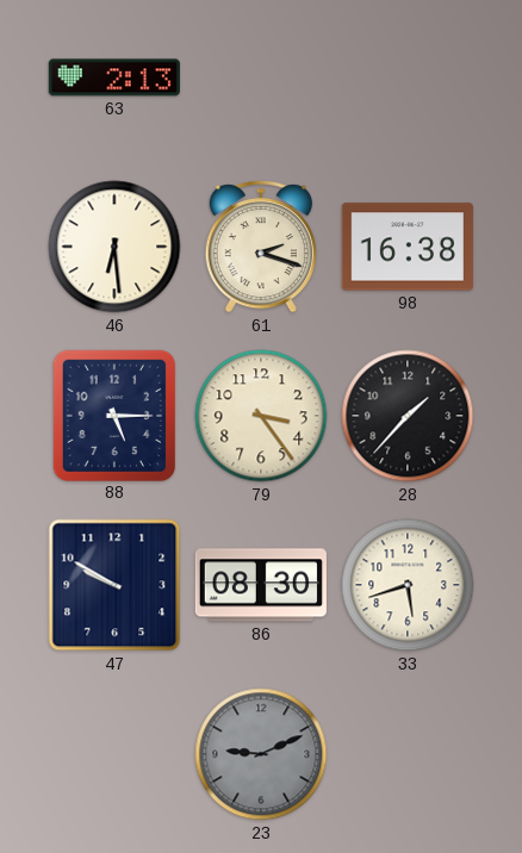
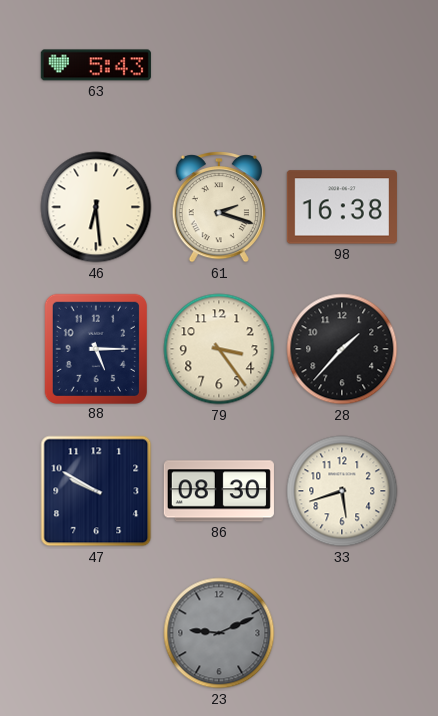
63: 2:13 -> 5:43 (96, 65)
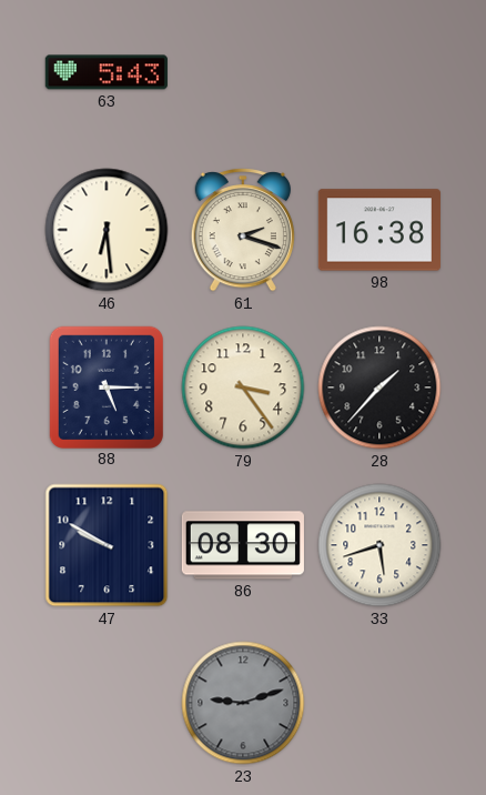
23: 9:11 -> 9:12 (243, 703)
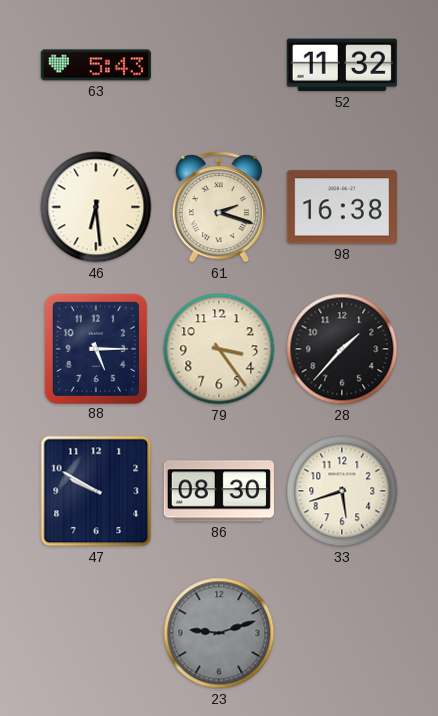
52: none -> 11:32 (342, 65)
